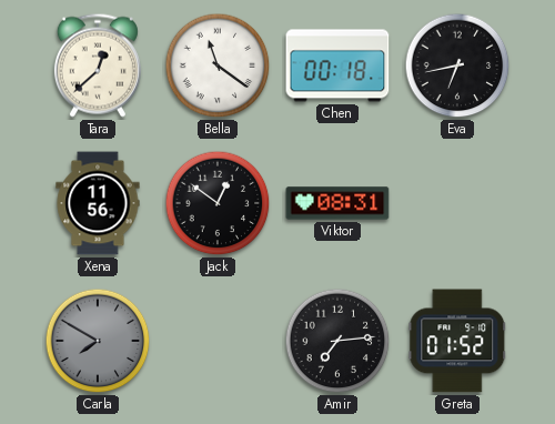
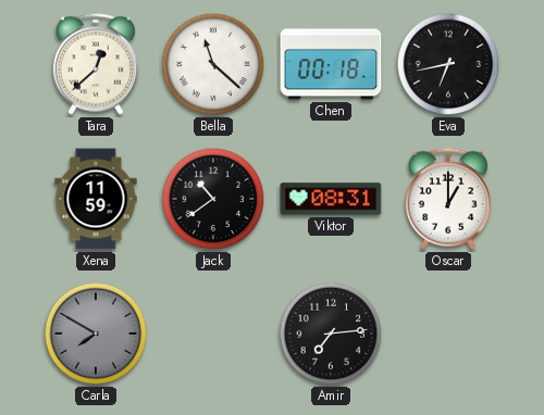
Bella: 11:21 -> 11:22 (213, 64)
Xena: 11:56 -> 11:59 (96, 199)
Jack: 12:51 -> 10:39 (213, 199)
Oscar: none -> 1:00 (448, 199)
Greta: 01:52 -> none (457, 341)
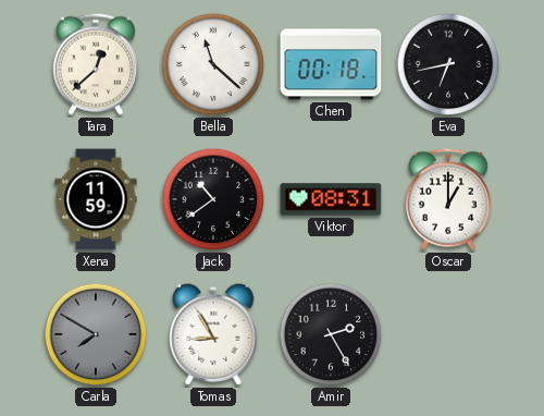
Tomas: none -> 8:55 (213, 334)
Amir: 7:14 -> 2:25 (331, 334)
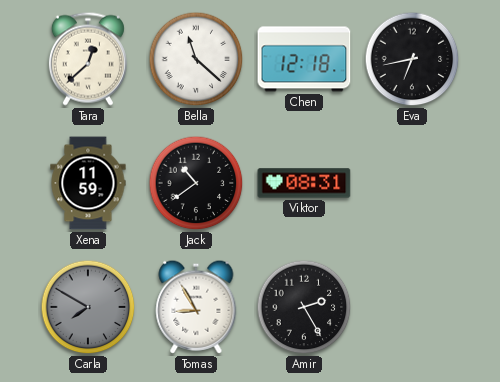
Chen: 00:18 -> 12:18 (304, 59)
Oscar: 1:00 -> none (448, 199)
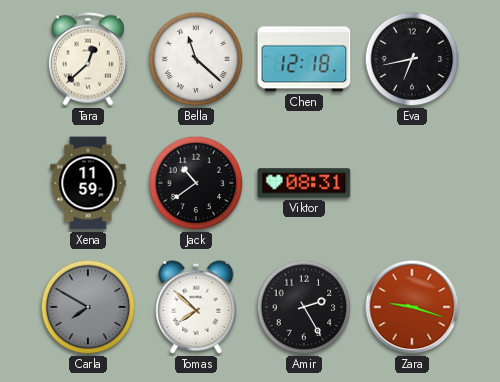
Tomas: 8:55 -> 7:52 (196, 307)
Zara: none -> 9:18 (412, 307)
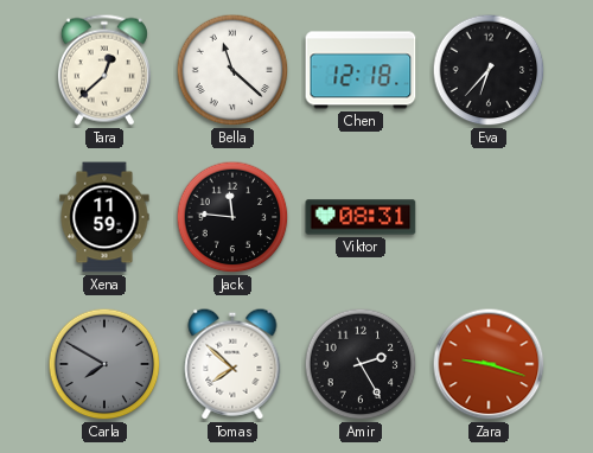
Eva: 6:43 -> 6:37 (489, 70)
Jack: 10:39 -> 11:46 (232, 217)
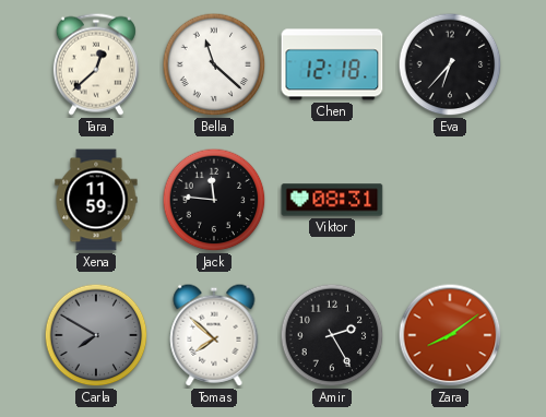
Zara: 9:18 -> 8:09 (450, 335)
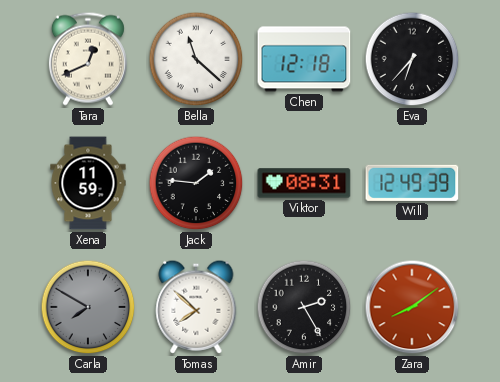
Tara: 12:38 -> 12:41 (88, 59)
Jack: 11:46 -> 1:46 (196, 183)
Will: none -> 12:49 (412, 183)
